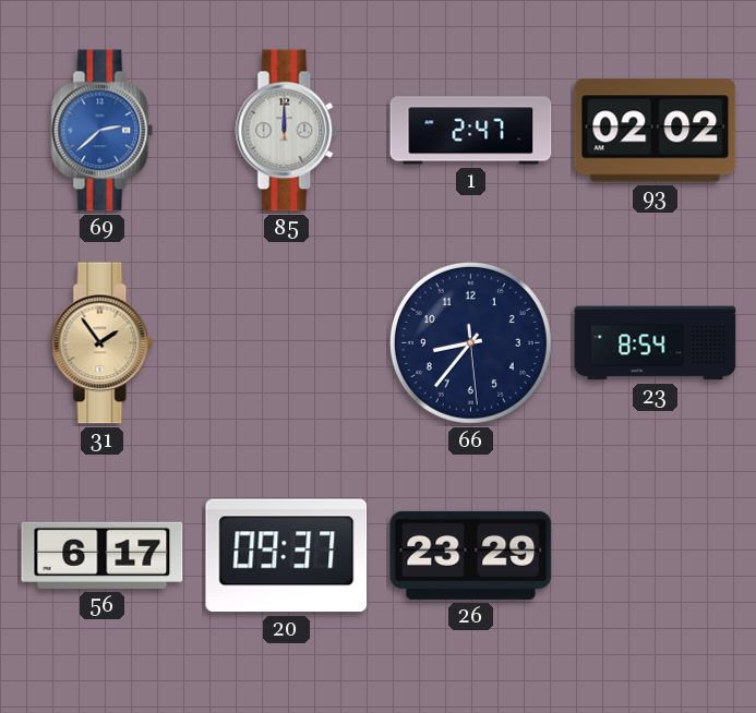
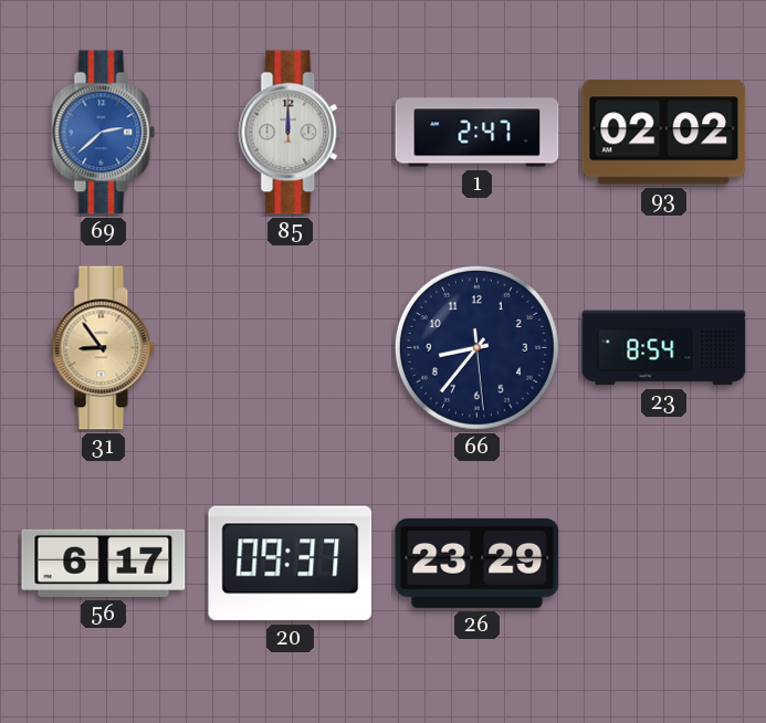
31: 1:54 -> 8:54 (104, 348)
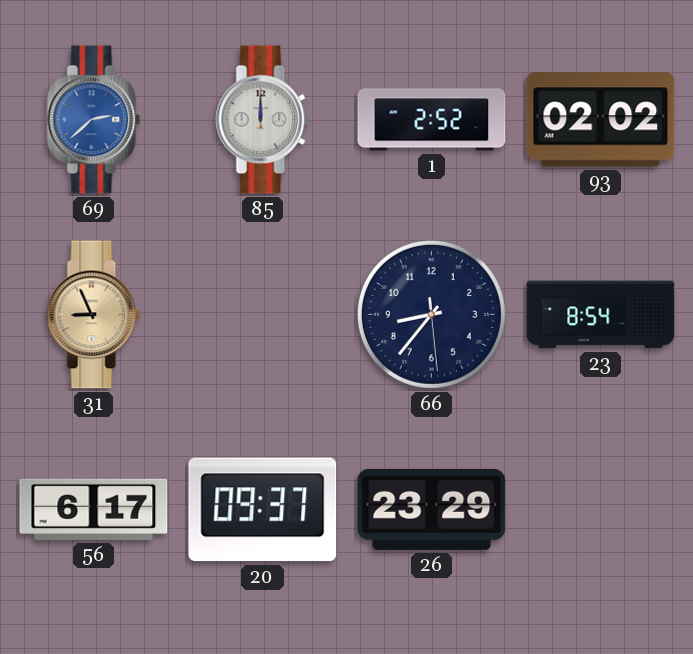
1: 2:47 -> 2:52 (432, 120)
31: 8:54 -> 8:56 (94, 315)
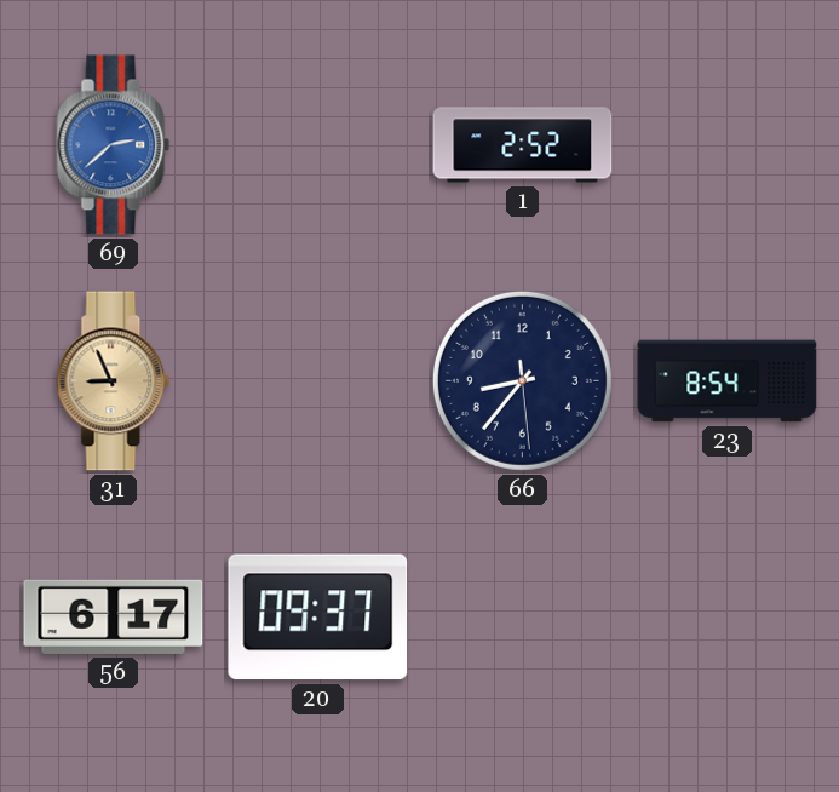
85: 12:00 -> none (263, 120)
93: 02:02 -> none (601, 120)
26: 23:29 -> none (432, 509)
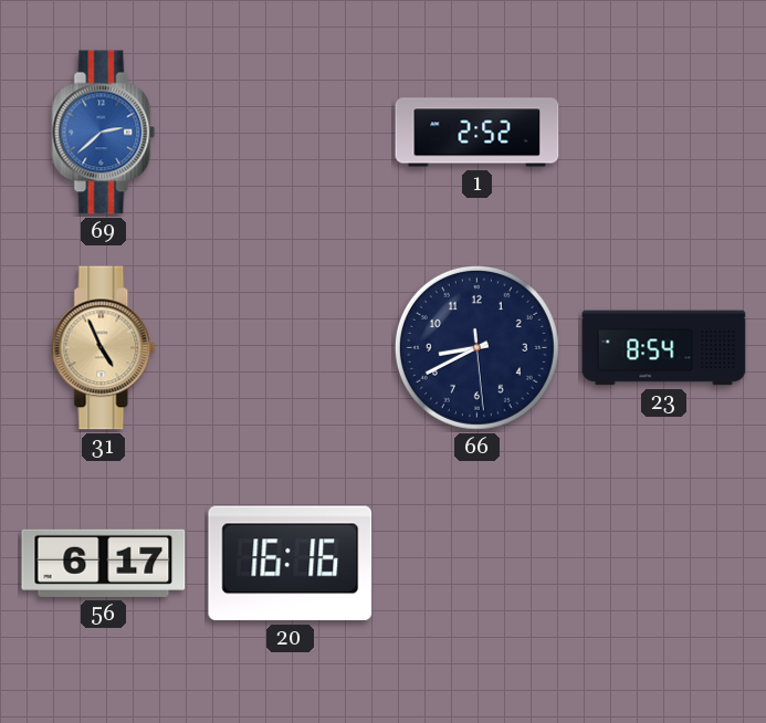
31: 8:56 -> 4:56 (104, 348)
66: 8:36 -> 8:40 (476, 347)
20: 09:37 -> 16:16 (291, 564)
